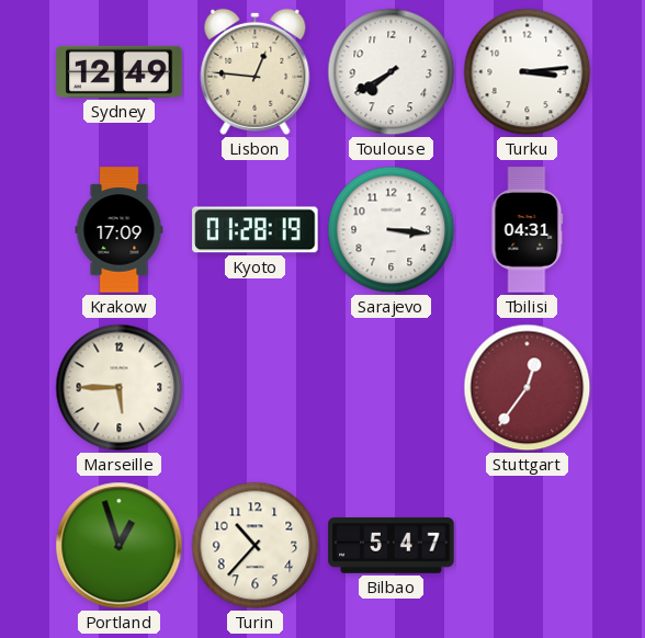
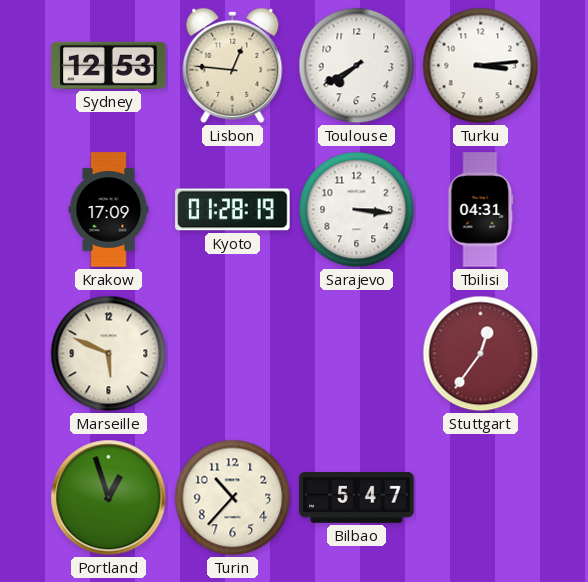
Sydney: 12:49 -> 12:53 (109, 65)
Marseille: 5:45 -> 5:49 (109, 354)
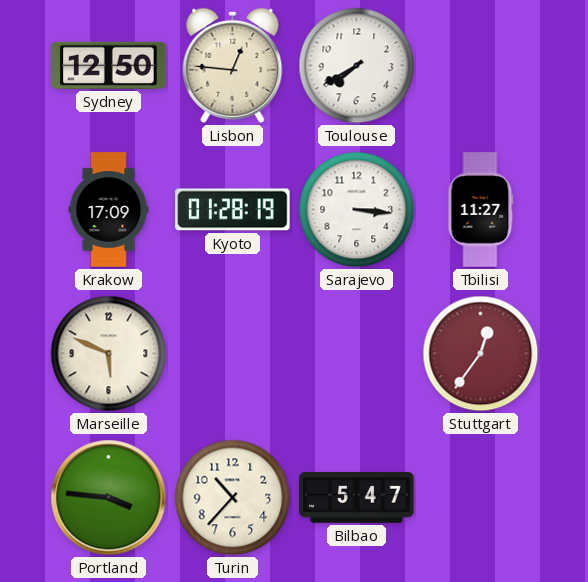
Sydney: 12:53 -> 12:50 (109, 65)
Turku: 3:14 -> none (481, 66)
Tbilisi: 04:31 -> 11:27 (481, 210)
Portland: 12:57 -> 3:46 (109, 498)
